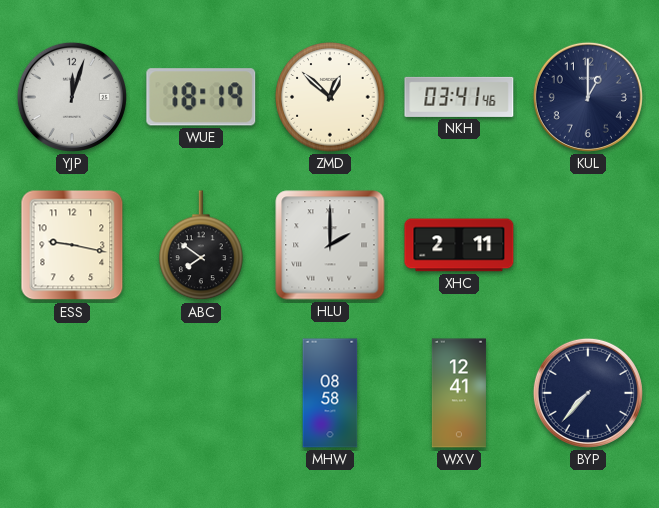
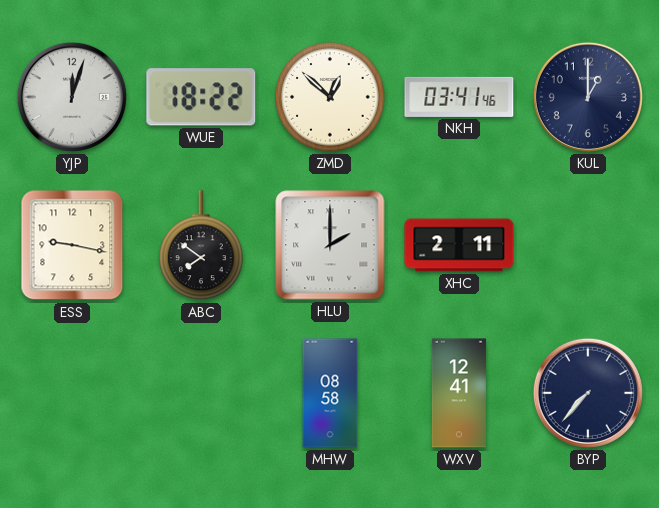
WUE: 18:19 -> 18:22 (201, 97)
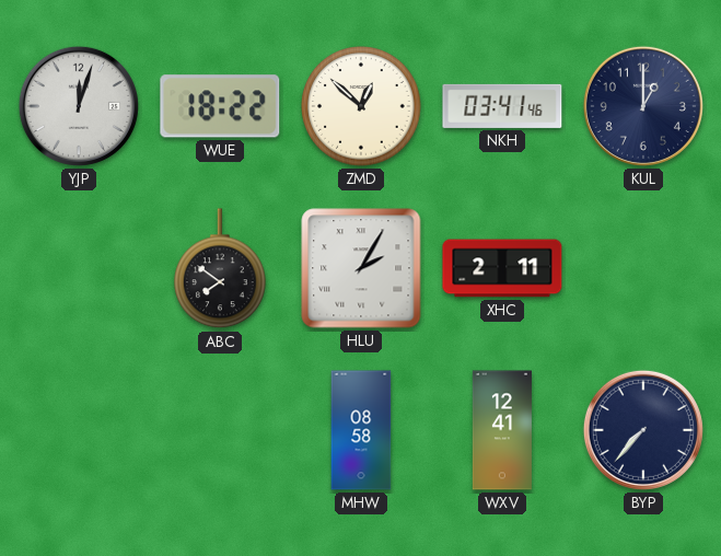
ESS: 9:17 -> none (72, 245)
HLU: 2:00 -> 2:05 (361, 268)
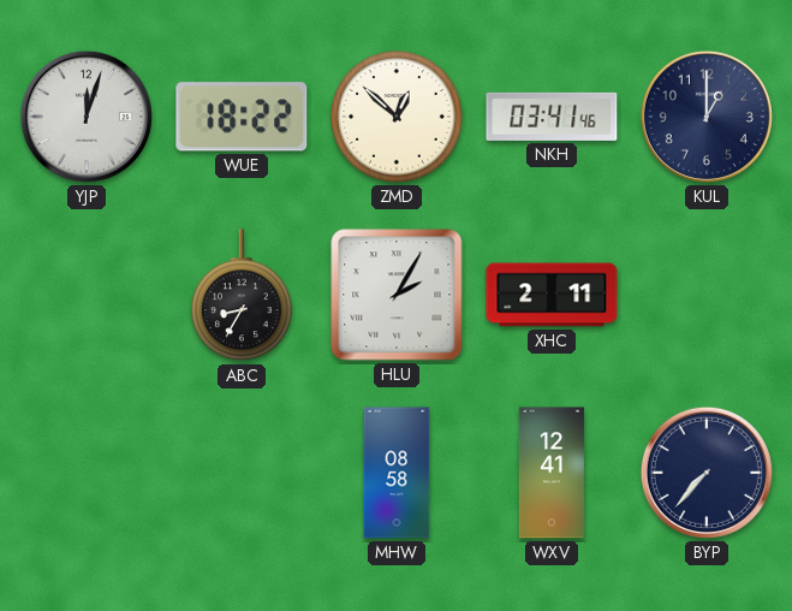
ABC: 7:51 -> 8:35 (243, 296)
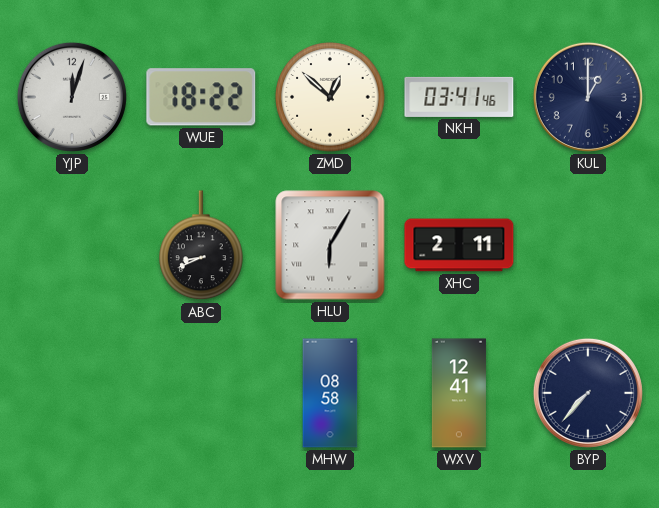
ABC: 8:35 -> 8:41 (202, 246)
HLU: 2:05 -> 6:05 (330, 245)
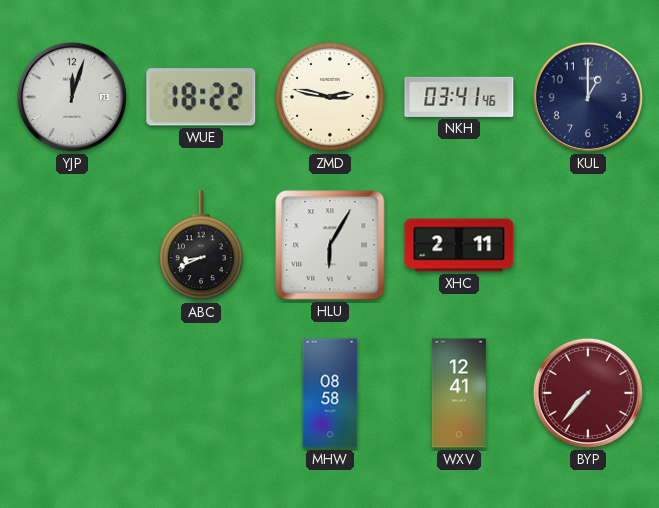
ZMD: 12:52 -> 2:47 (330, 97)
BYP dial: navy -> burgundy (588, 393)
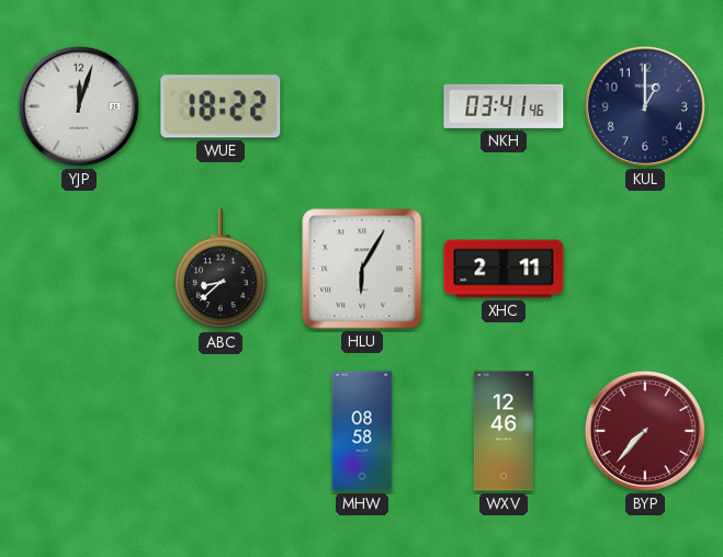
ZMD: 2:47 -> none (330, 97)
ABC: 8:41 -> 8:38 (222, 270)
WXV: 12:41 -> 12:46 (504, 431)
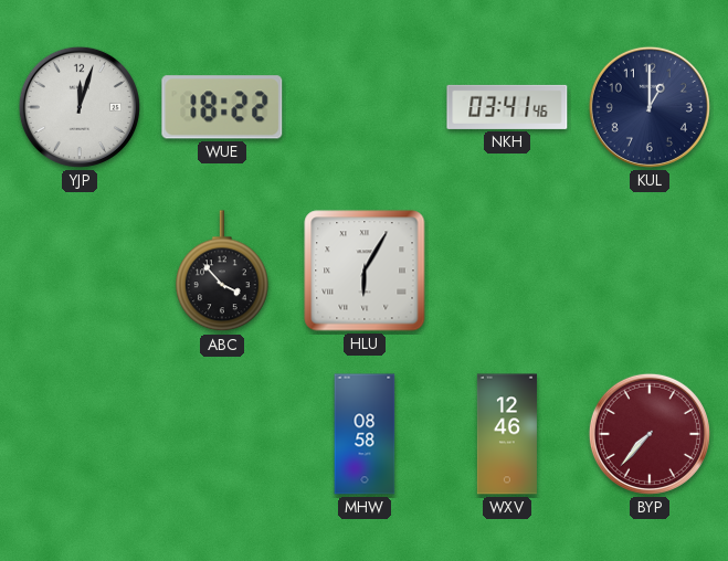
ABC: 8:38 -> 3:53 (223, 272)
XHC: 2:11 -> none (504, 269)
